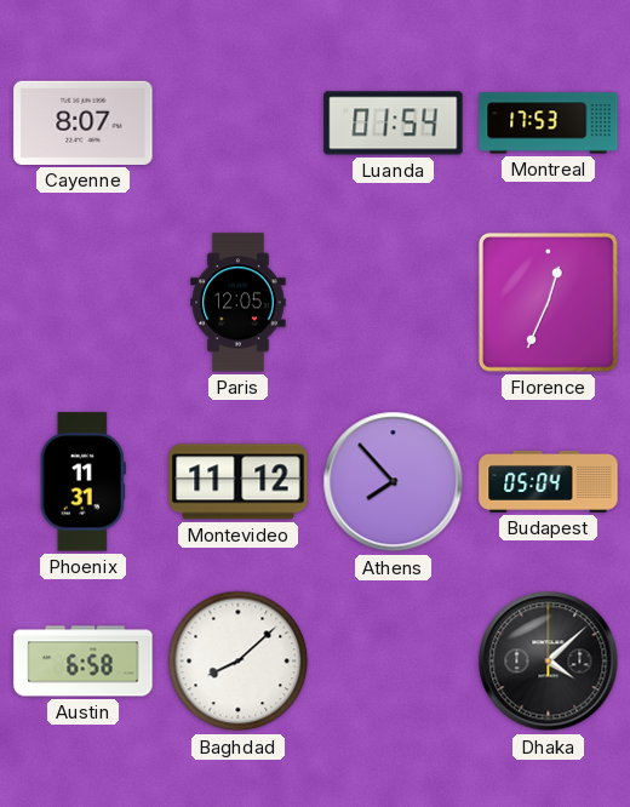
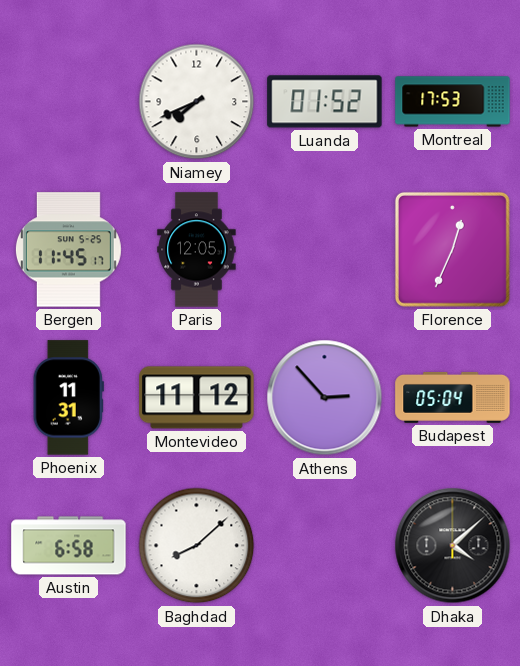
Cayenne: 8:07 -> none (84, 122)
Niamey: none -> 7:41 (197, 102)
Luanda: 01:54 -> 01:52 (325, 102)
Bergen: none -> 11:45 (68, 250)
Athens: 7:53 -> 2:53 (325, 398)
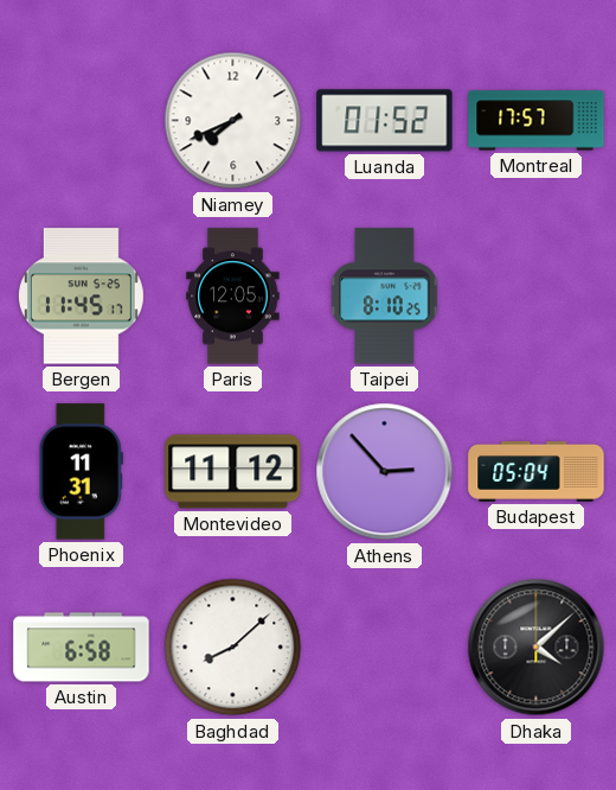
Montreal: 17:53 -> 17:57 (537, 121)
Taipei: none -> 8:10 (385, 297)
Florence: 12:34 -> none (452, 249)
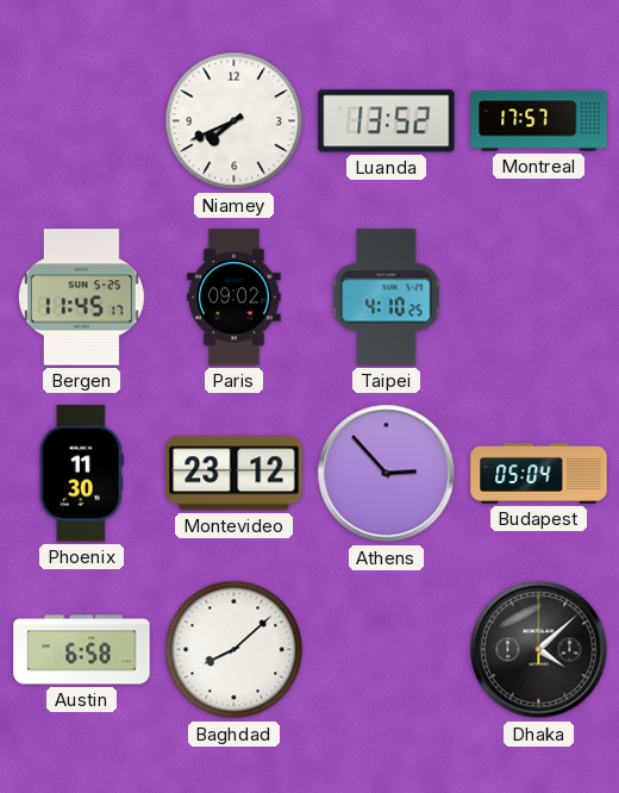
Luanda: 01:52 -> 13:52 (387, 121)
Paris: 12:05 -> 09:02 (235, 298)
Taipei: 8:10 -> 4:10 (387, 298)
Phoenix: 11:31 -> 11:30 (81, 474)
Montevideo: 11:12 -> 23:12 (235, 474)
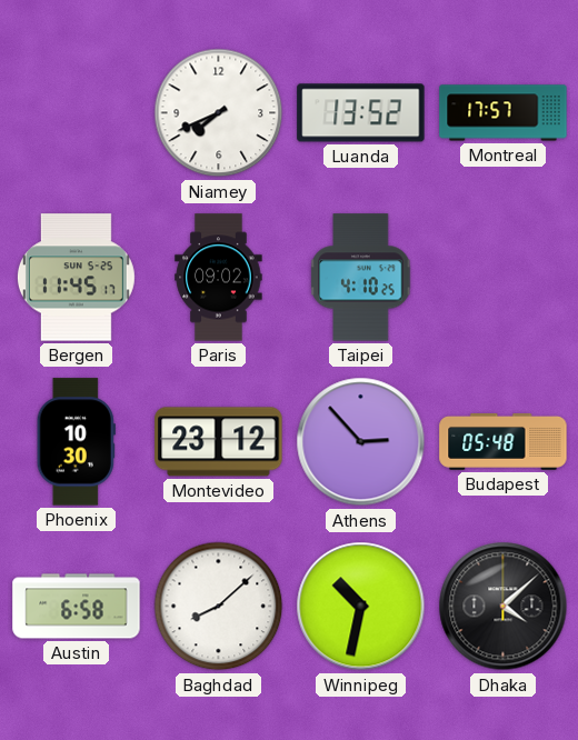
Phoenix: 11:30 -> 10:30 (76, 442)
Budapest: 05:04 -> 05:48 (504, 442)
Winnipeg: none -> 10:32 (361, 607)
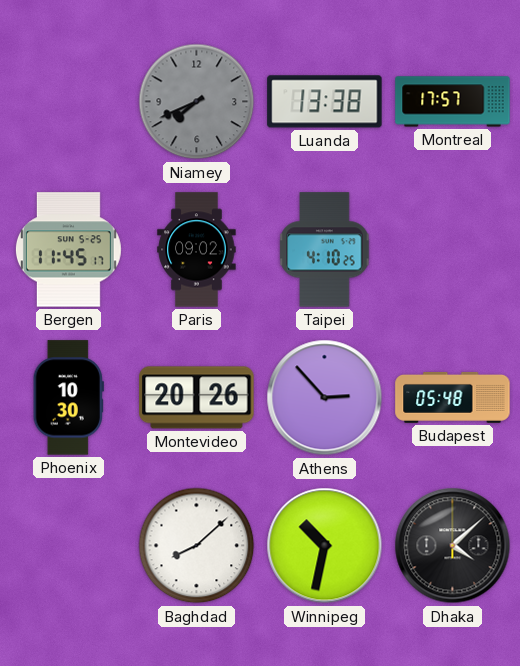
Niamey dial: white -> grey (197, 102)
Luanda: 13:52 -> 13:38 (325, 102)
Montevideo: 23:12 -> 20:26 (197, 398)
Austin: 6:58 -> none (77, 607)
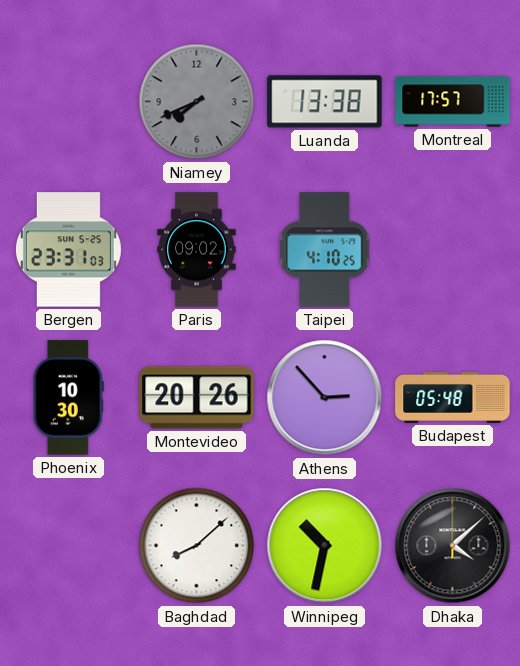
Bergen: 11:45 -> 23:31 (68, 250)
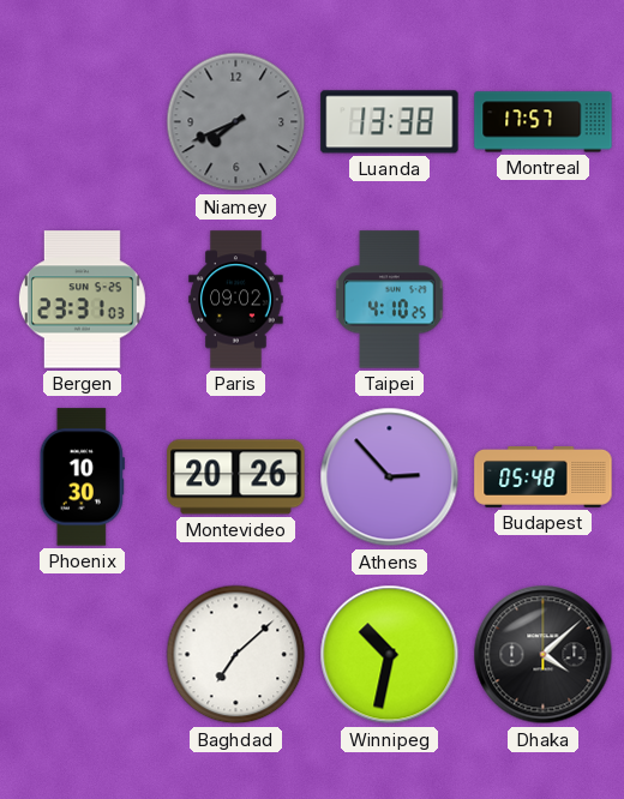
Baghdad: 8:08 -> 7:08 (236, 655)
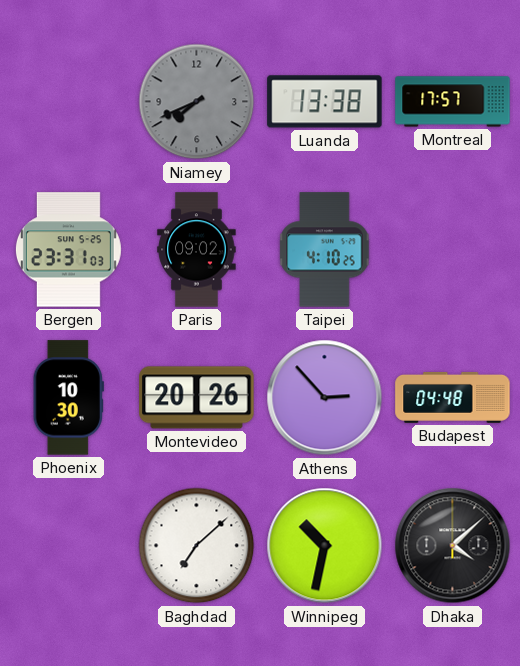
Budapest: 05:48 -> 04:48 (453, 398)
